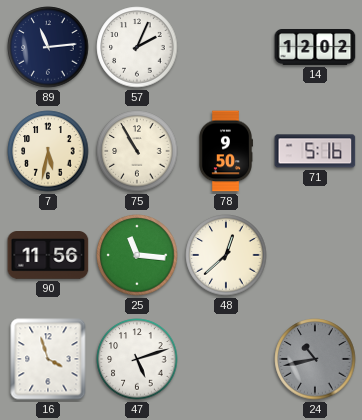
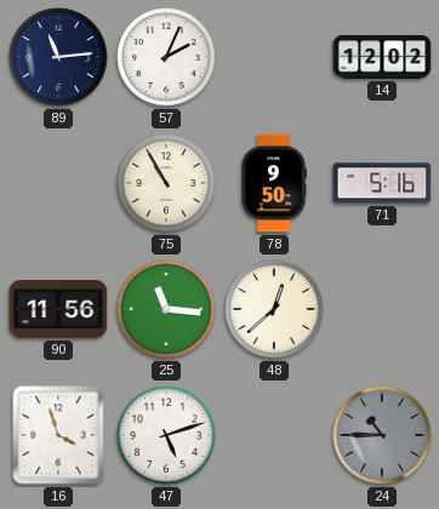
7: 5:32 -> none (48, 151)
24: 10:43 -> 10:45 (382, 435)
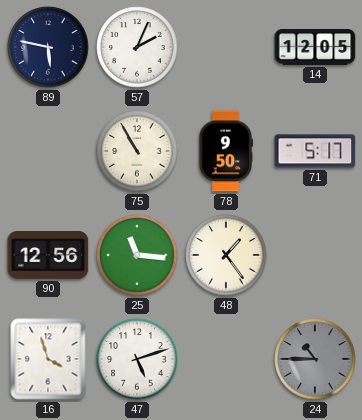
89: 11:14 -> 5:47 (48, 47)
14: 12:02 -> 12:05 (315, 47)
71: 5:16 -> 5:17 (315, 151)
90: 11:56 -> 12:56 (48, 256)
48: 12:38 -> 1:24 (226, 255)
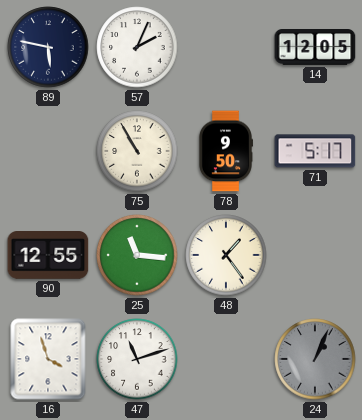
90: 12:56 -> 12:55 (48, 256)
47: 5:12 -> 11:12 (137, 359)
24: 10:45 -> 1:04 (315, 359)
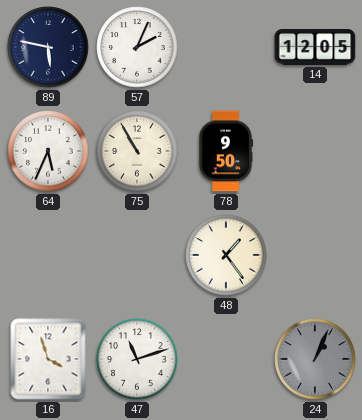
64: none -> 5:34 (48, 151)
71: 5:17 -> none (315, 151)
90: 12:55 -> none (48, 256)
25: 11:16 -> none (137, 255)
